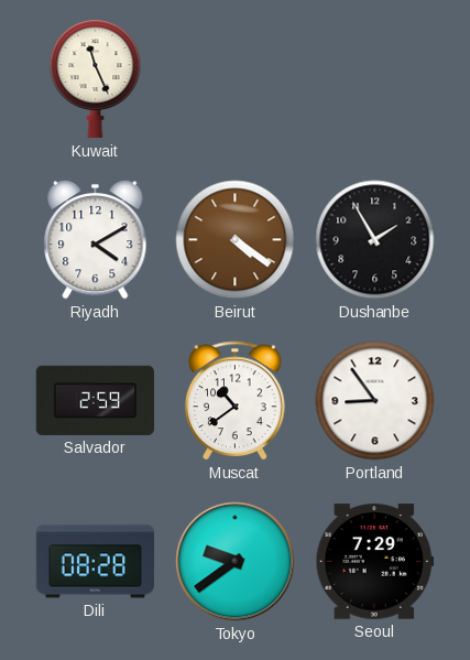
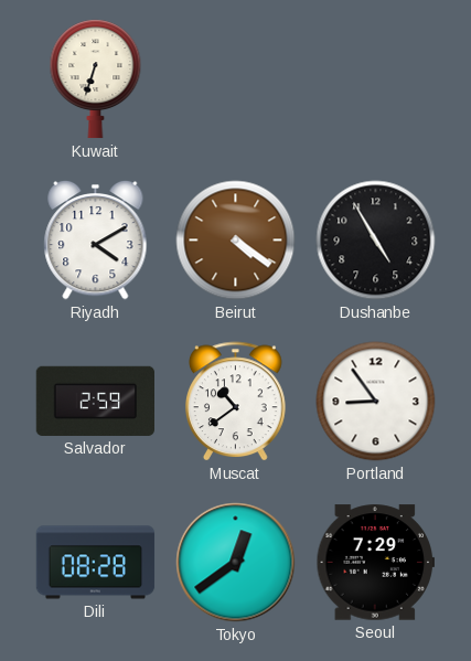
Kuwait: 11:26 -> 6:33 (96, 79)
Dushanbe: 1:55 -> 4:55 (376, 241)
Tokyo: 9:39 -> 12:39 (236, 563)
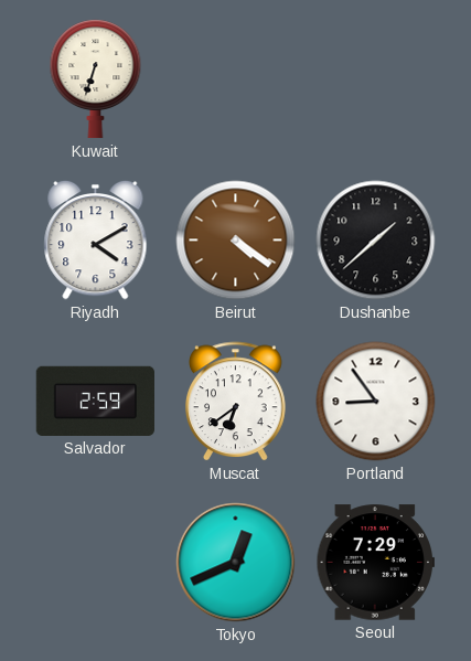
Dushanbe: 4:55 -> 1:38 (376, 241)
Muscat: 10:39 -> 6:39 (236, 402)
Dili: 08:28 -> none (96, 563)
Tokyo: 12:39 -> 12:41 (236, 563)
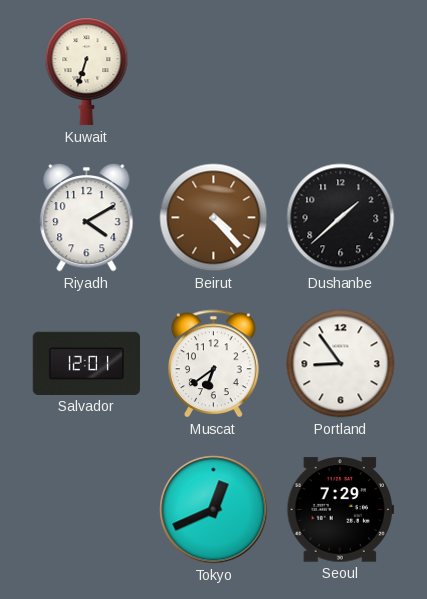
Beirut: 4:21 -> 4:23 (214, 218)
Salvador: 2:59 -> 12:01 (86, 363)
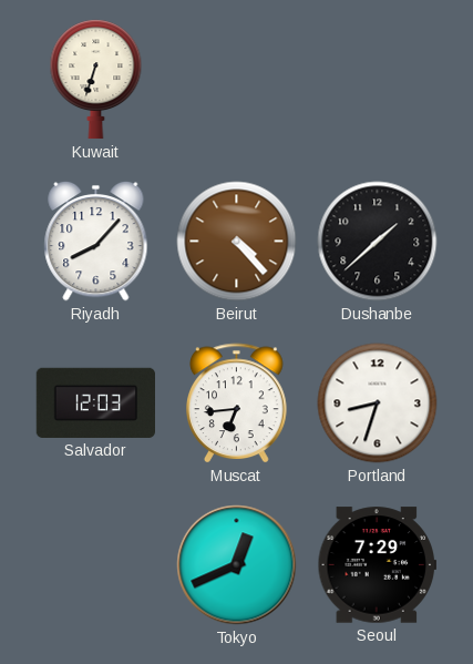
Riyadh: 4:10 -> 8:07 (96, 241)
Salvador: 12:01 -> 12:03 (95, 402)
Muscat: 6:39 -> 6:44 (237, 403)
Portland: 8:54 -> 8:33 (378, 403)
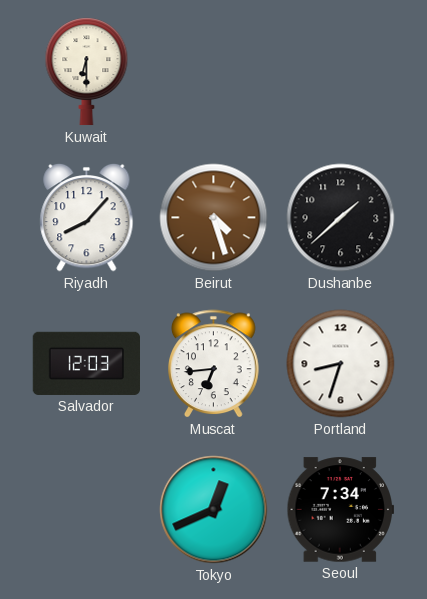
Kuwait: 6:33 -> 6:30 (87, 72)
Beirut: 4:23 -> 4:27 (214, 218)
Seoul: 7:29 -> 7:34 (340, 510)
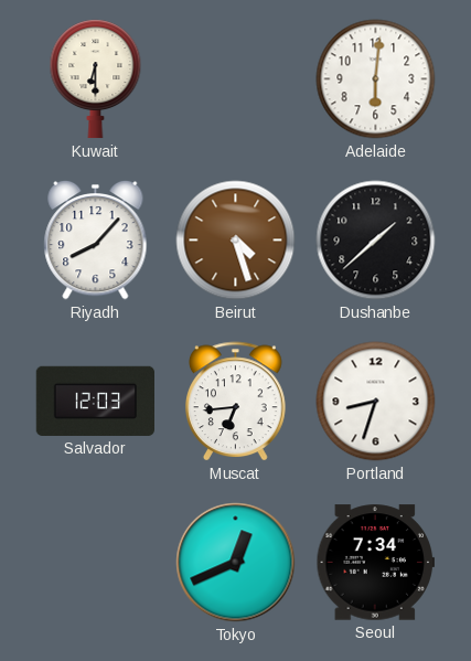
Adelaide: none -> 6:01 (376, 79)
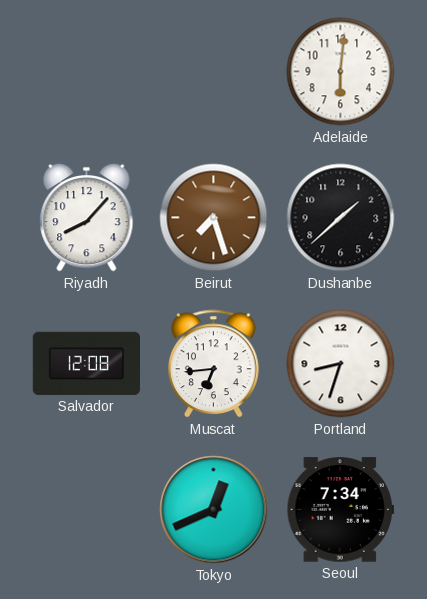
Kuwait: 6:30 -> none (96, 79)
Beirut: 4:27 -> 7:27 (214, 218)
Salvador: 12:03 -> 12:08 (86, 363)
